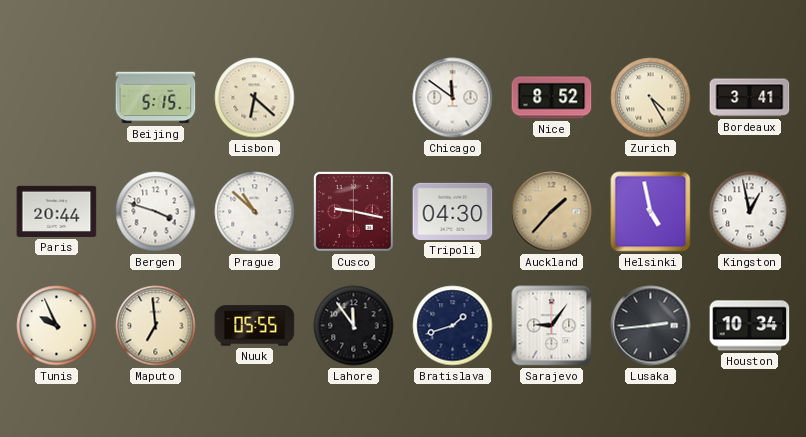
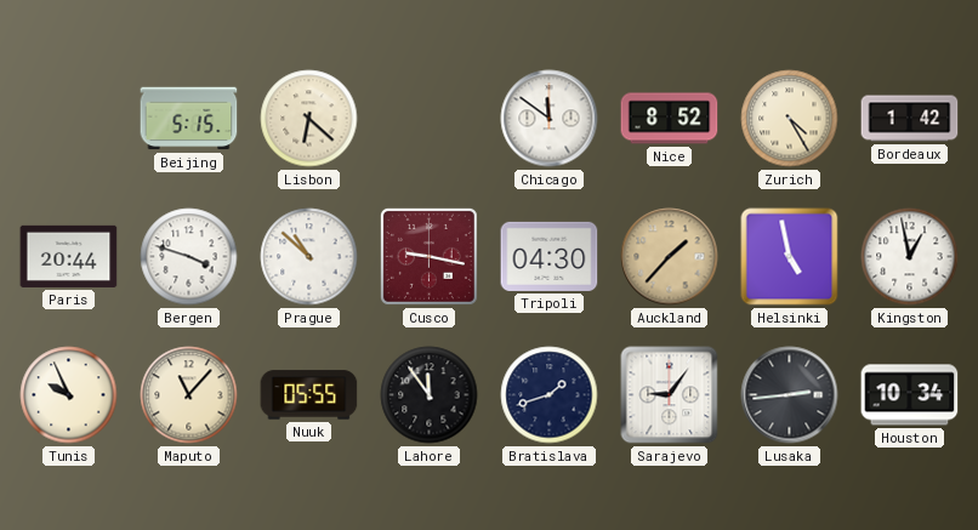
Bordeaux: 3:41 -> 1:42 (910, 119)
Maputo: 6:59 -> 11:07 (189, 395)
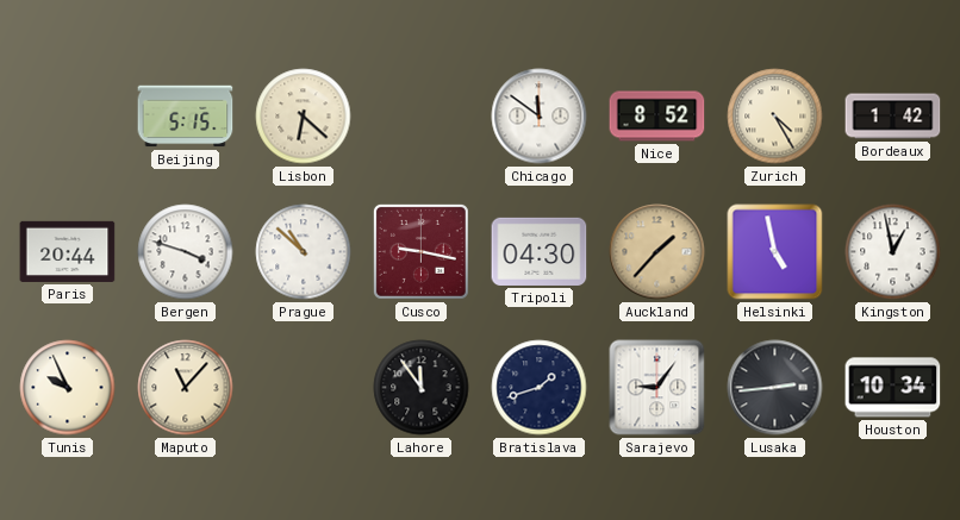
Nuuk: 05:55 -> none (309, 395)
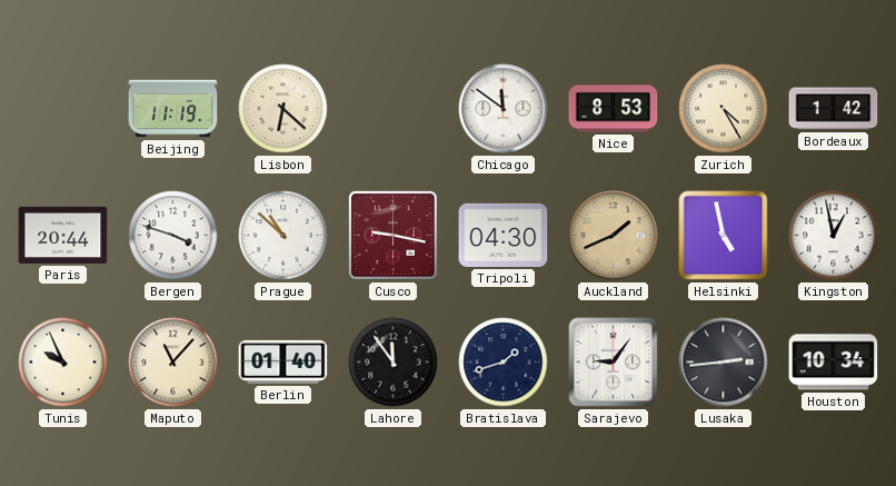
Beijing: 5:15 -> 11:19 (173, 109)
Nice: 8:52 -> 8:53 (614, 109)
Auckland: 1:37 -> 1:41 (614, 236)
Berlin: none -> 01:40 (283, 361)
